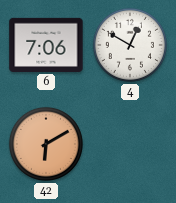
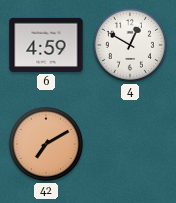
6: 7:06 -> 4:59 (46, 45)
42: 6:10 -> 7:10 (46, 144)
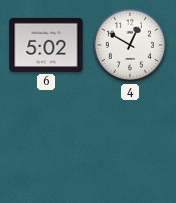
6: 4:59 -> 5:02 (46, 45)
42: 7:10 -> none (46, 144)
